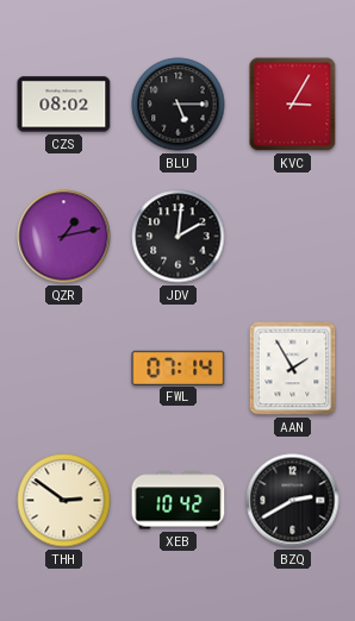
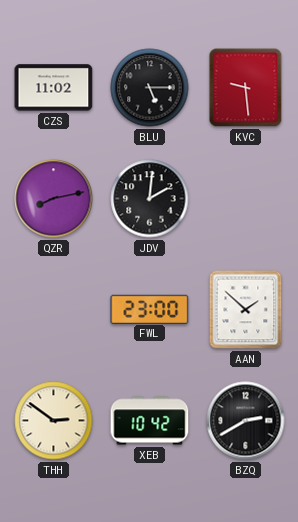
CZS: 08:02 -> 11:02 (54, 88)
KVC: 3:05 -> 9:29 (246, 88)
QZR: 1:13 -> 8:13 (54, 199)
FWL: 07:14 -> 23:00 (150, 309)
AAN: 1:55 -> 1:52 (246, 310)
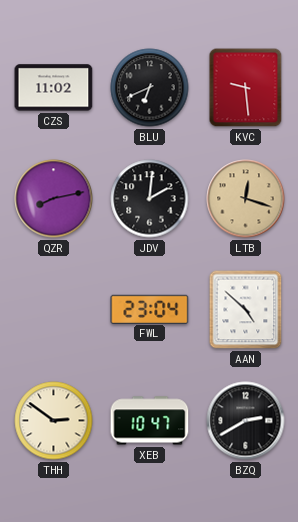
BLU: 5:15 -> 6:41 (150, 88)
LTB: none -> 12:18 (246, 199)
FWL: 23:00 -> 23:04 (150, 309)
AAN: 1:52 -> 4:52 (246, 310)
XEB: 10:42 -> 10:47 (150, 421)
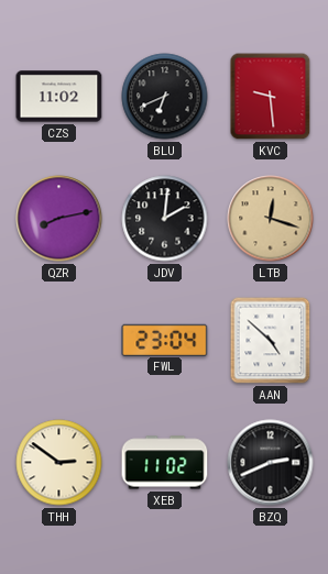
XEB: 10:47 -> 11:02 (165, 463)
BZQ: 2:40 -> 2:41 (271, 463)
